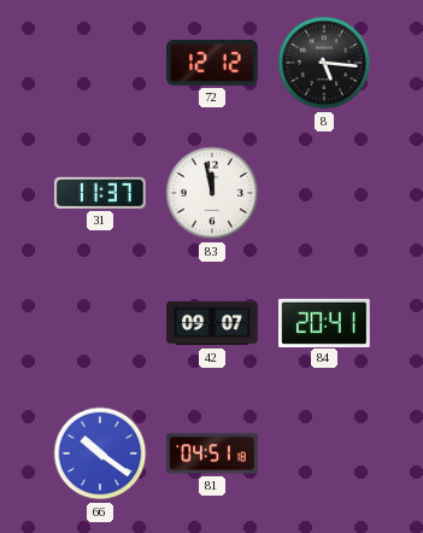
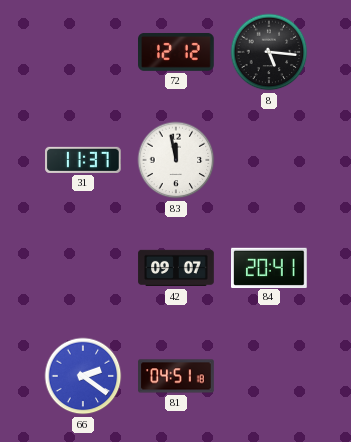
66: 10:21 -> 2:21 (83, 376)
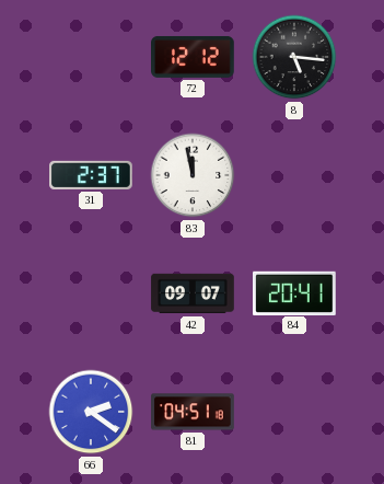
31: 11:37 -> 2:37 (91, 175)
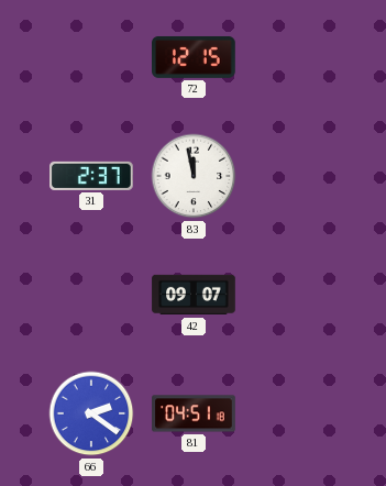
72: 12:12 -> 12:15 (194, 57)
8: 5:16 -> none (294, 57)
84: 20:41 -> none (295, 292)
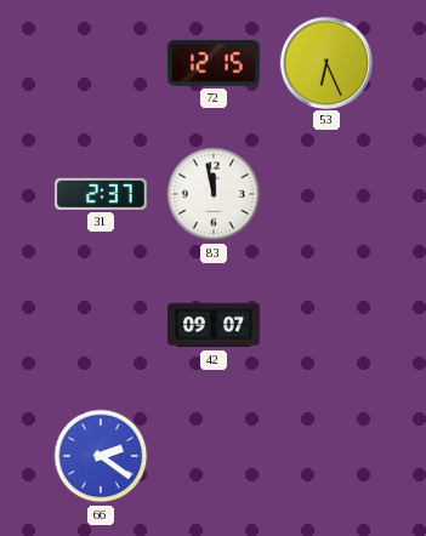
53: none -> 6:26 (325, 62)
81: 04:51 -> none (194, 413)
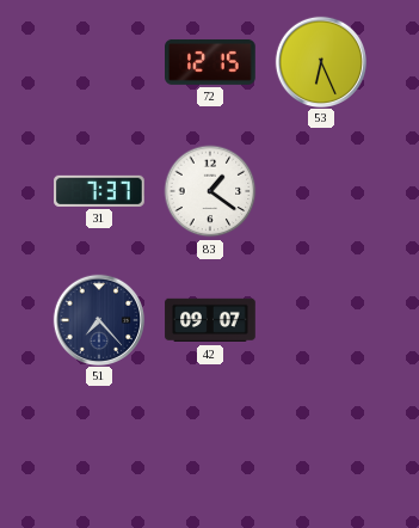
31: 2:37 -> 7:37 (99, 191)
83: 11:58 -> 1:21 (210, 191)
51: none -> 7:23 (98, 319)
66: 2:21 -> none (101, 456)
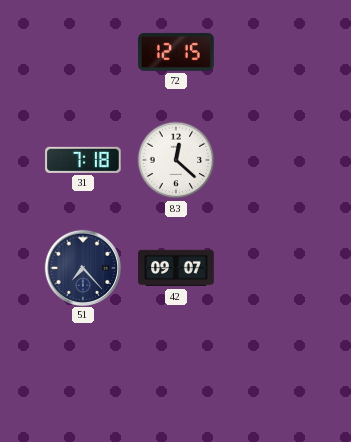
53: 6:26 -> none (320, 61)
31: 7:37 -> 7:18 (83, 160)
83: 1:21 -> 12:22 (176, 160)
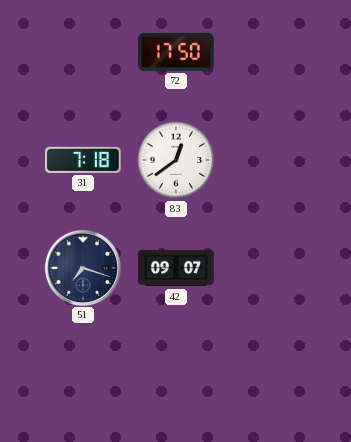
72: 12:15 -> 17:50 (176, 52)
83: 12:22 -> 12:39 (176, 160)
51: 7:23 -> 7:18 (82, 267)
